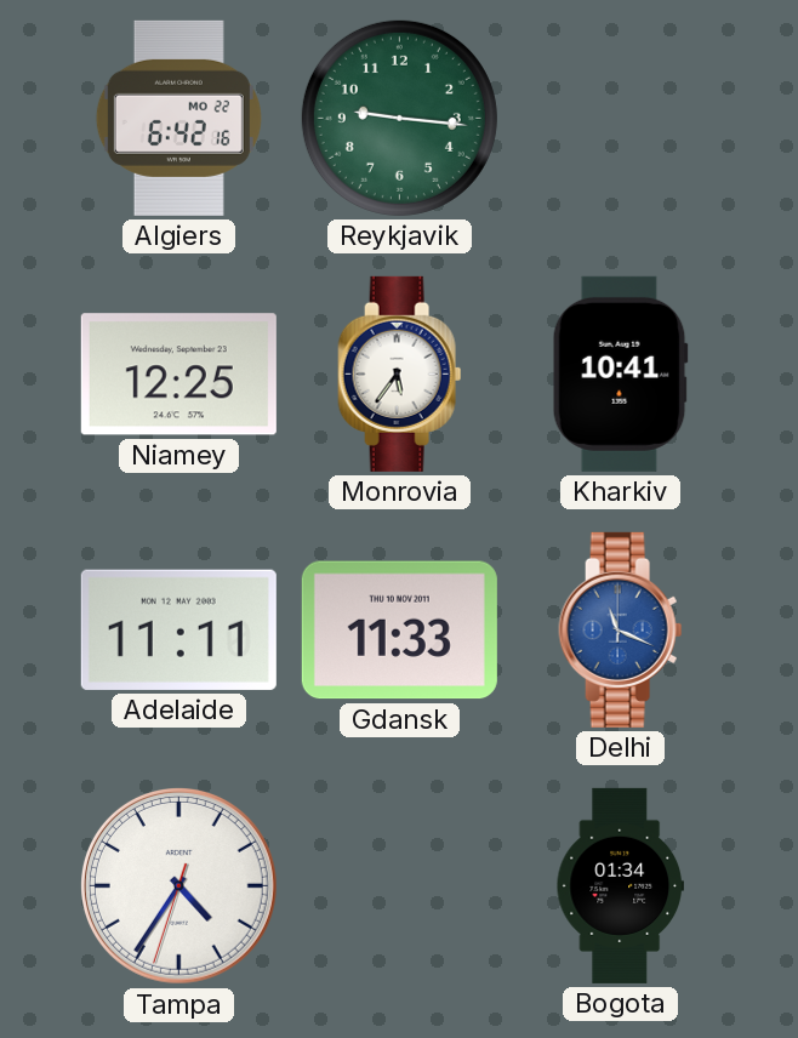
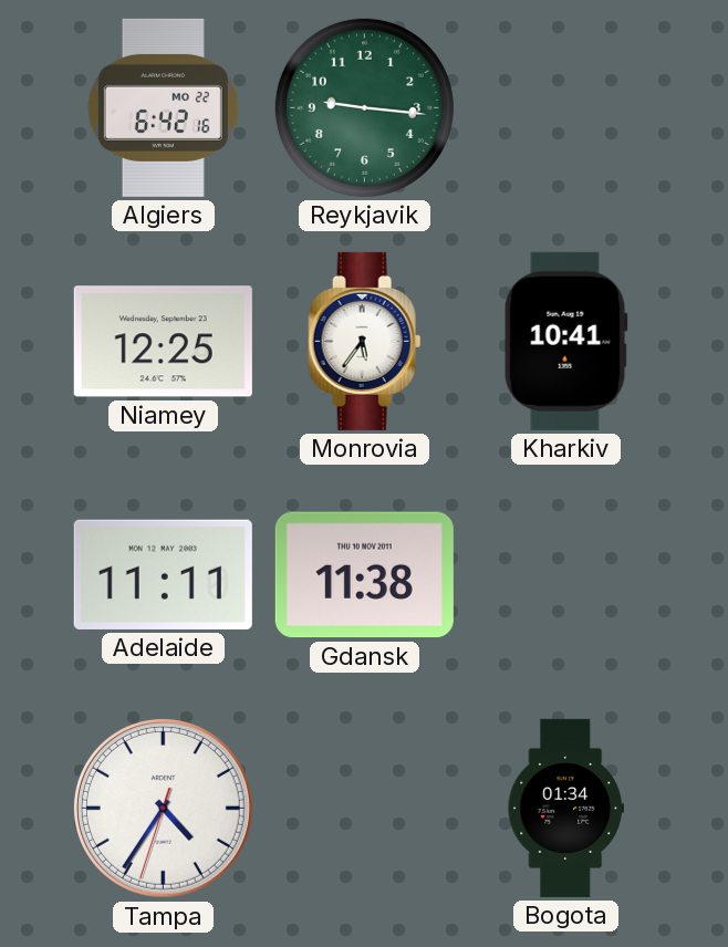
Gdansk: 11:33 -> 11:38 (364, 575)
Delhi: 11:19 -> none (621, 629)
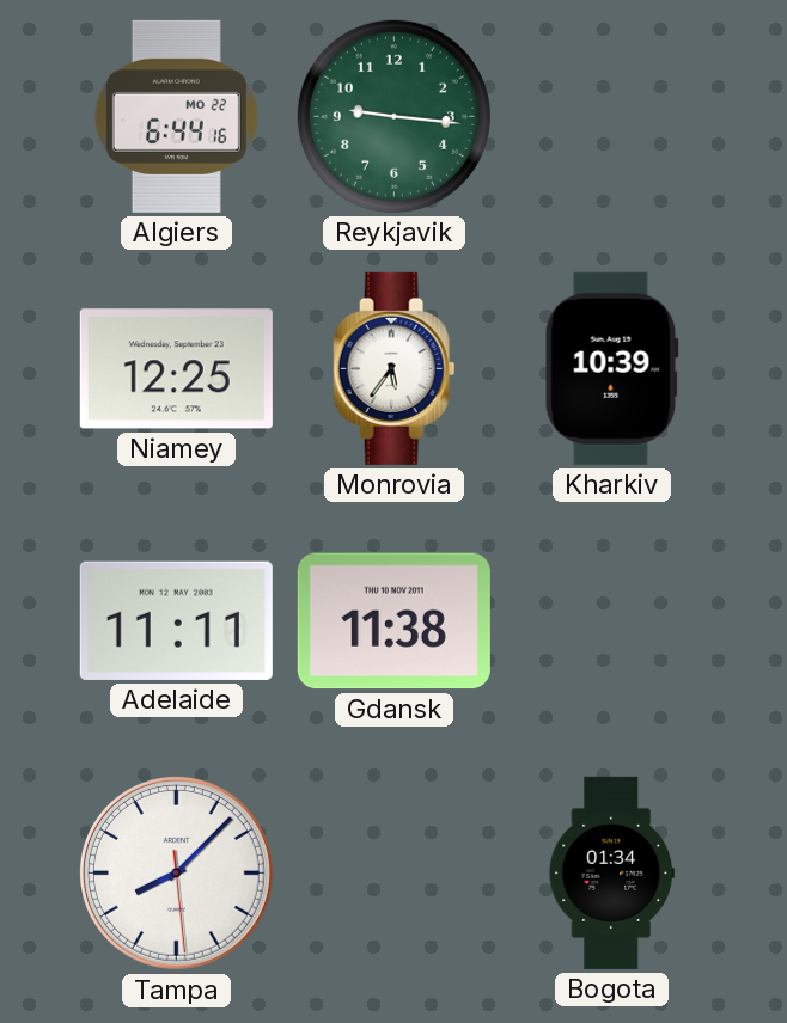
Algiers: 6:42 -> 6:44 (176, 116)
Kharkiv: 10:41 -> 10:39 (611, 368)
Tampa: 4:35 -> 8:07 (176, 872)
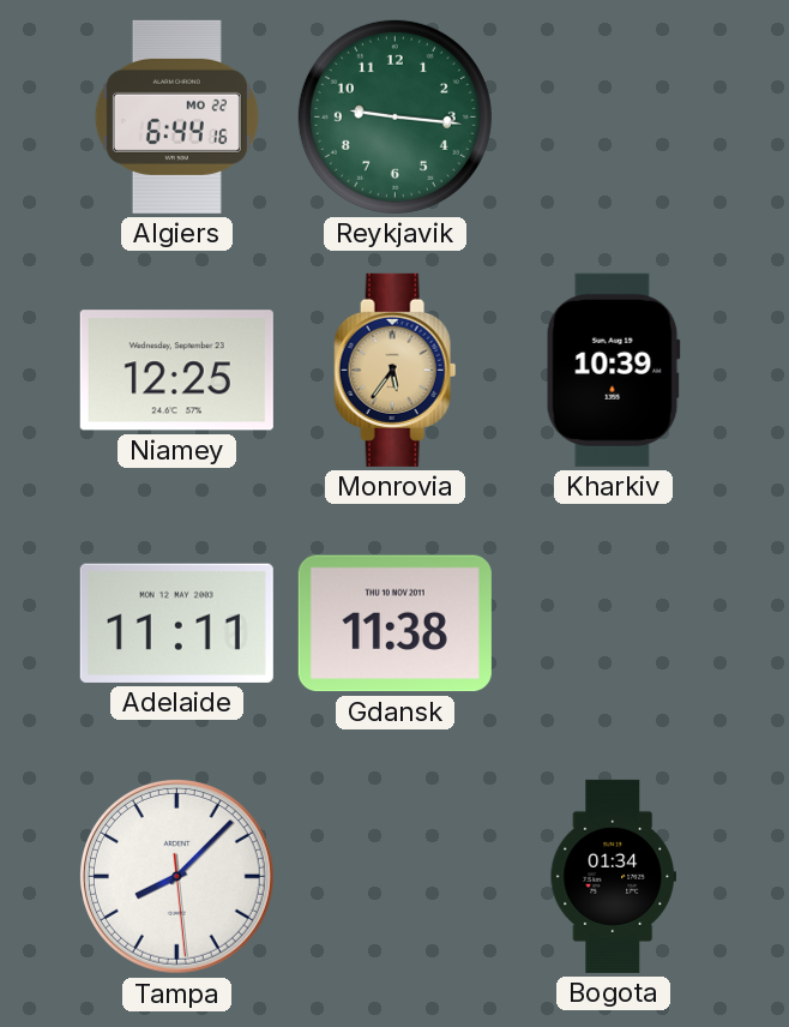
Monrovia dial: white -> champagne (396, 370)
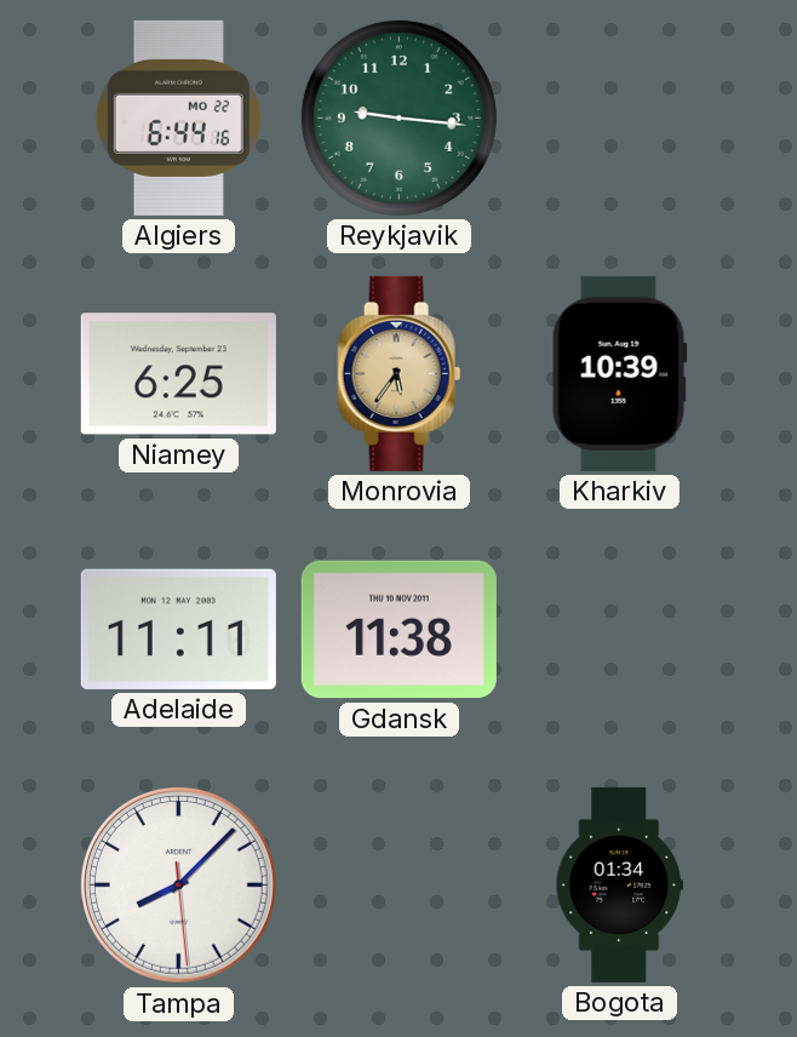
Niamey: 12:25 -> 6:25 (178, 374)
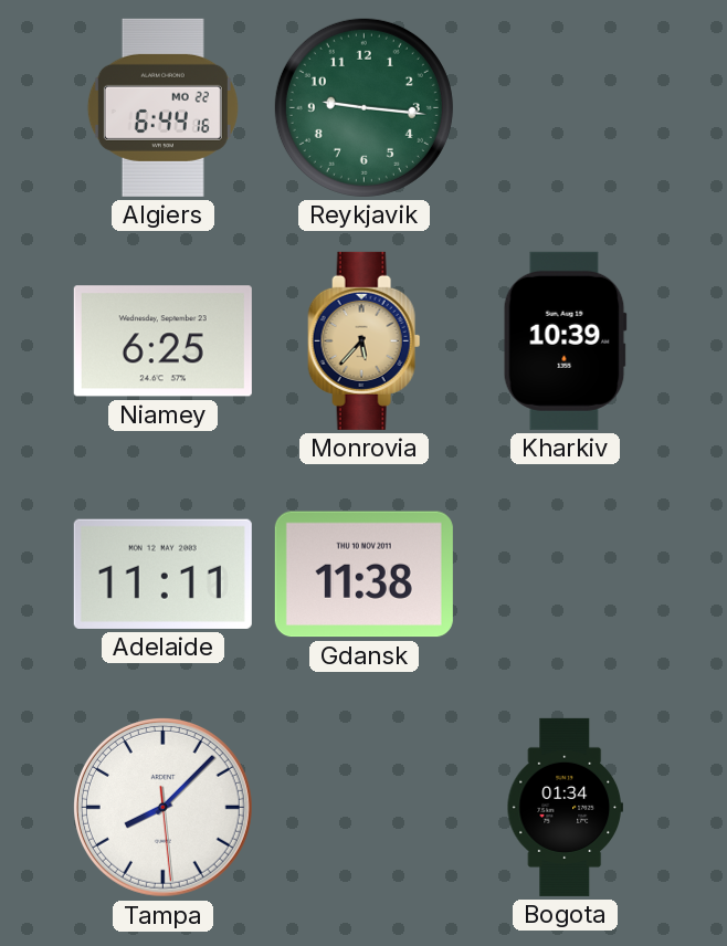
Monrovia: 5:36 -> 5:37 (365, 340)
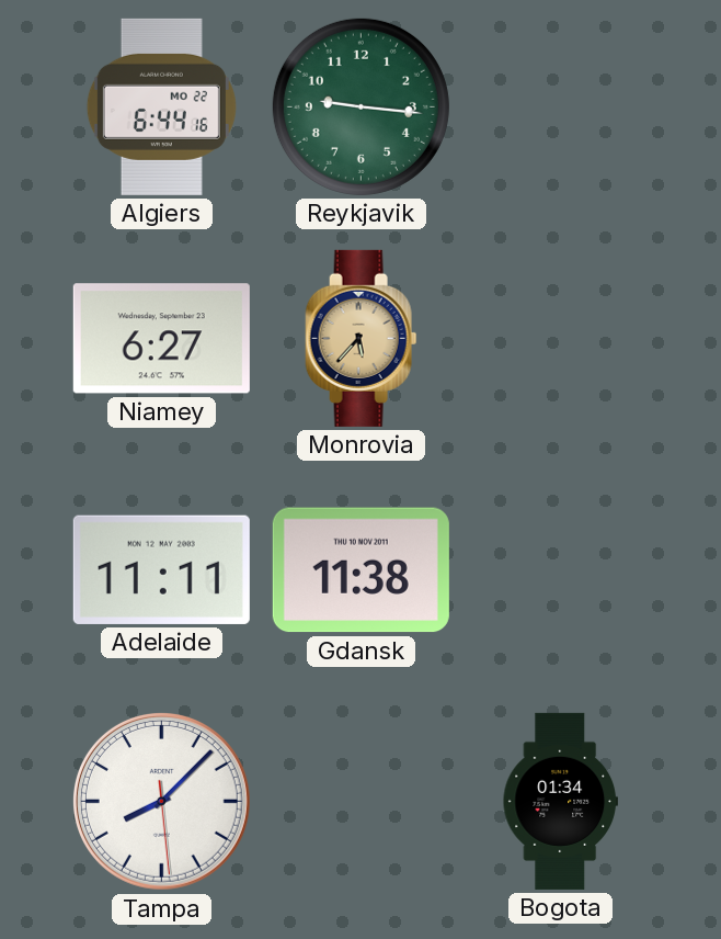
Niamey: 6:25 -> 6:27 (161, 339)
Kharkiv: 10:39 -> none (565, 340)
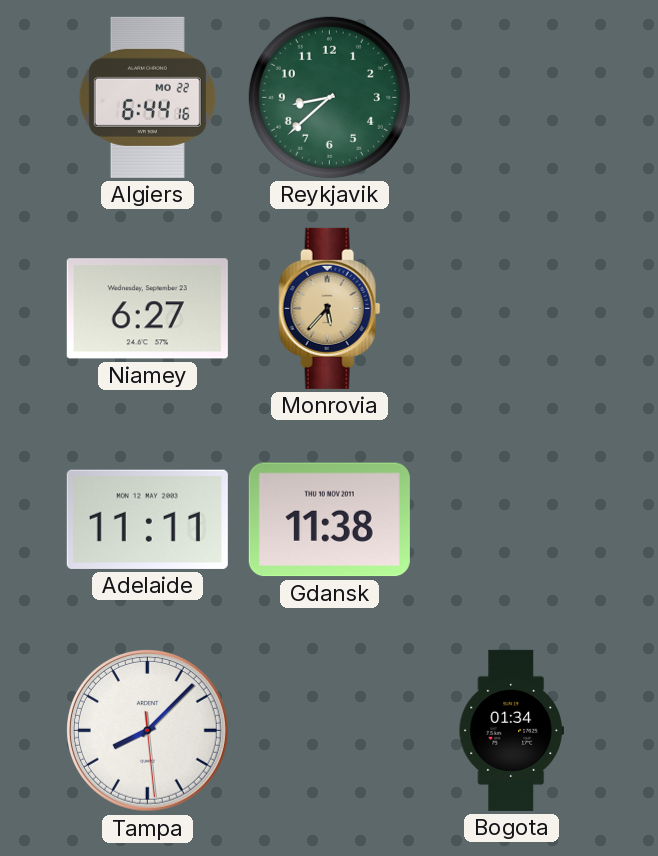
Reykjavik: 9:16 -> 8:38 (329, 97)
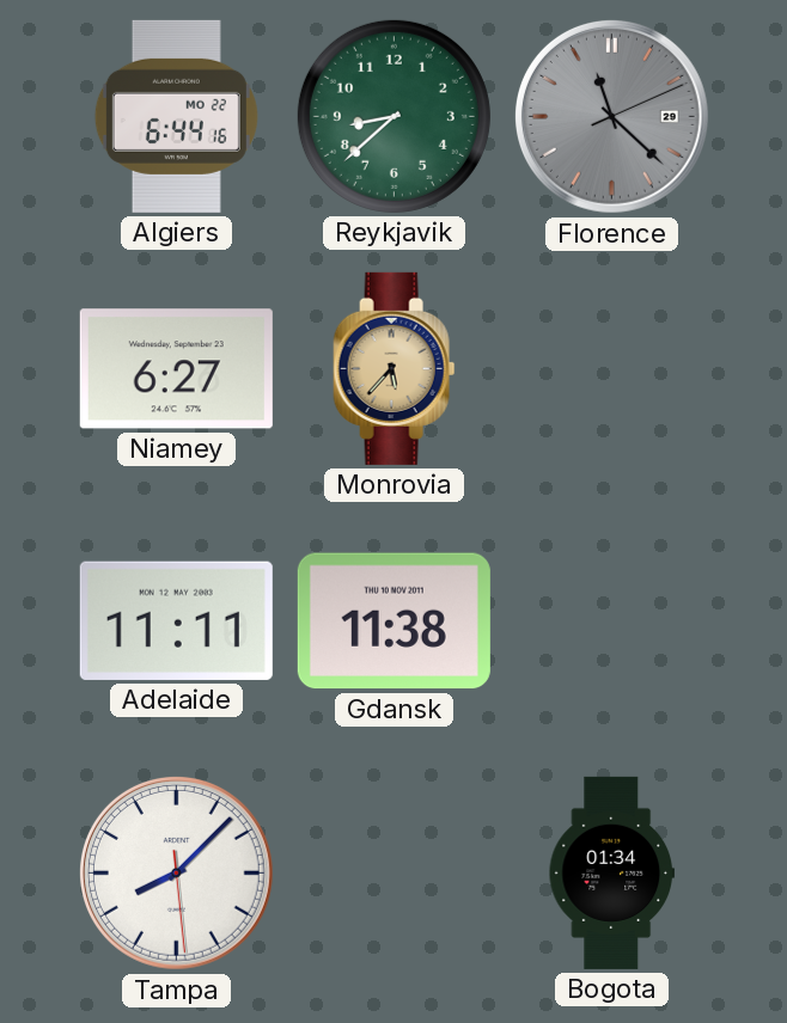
Florence: none -> 11:22 (611, 116)
